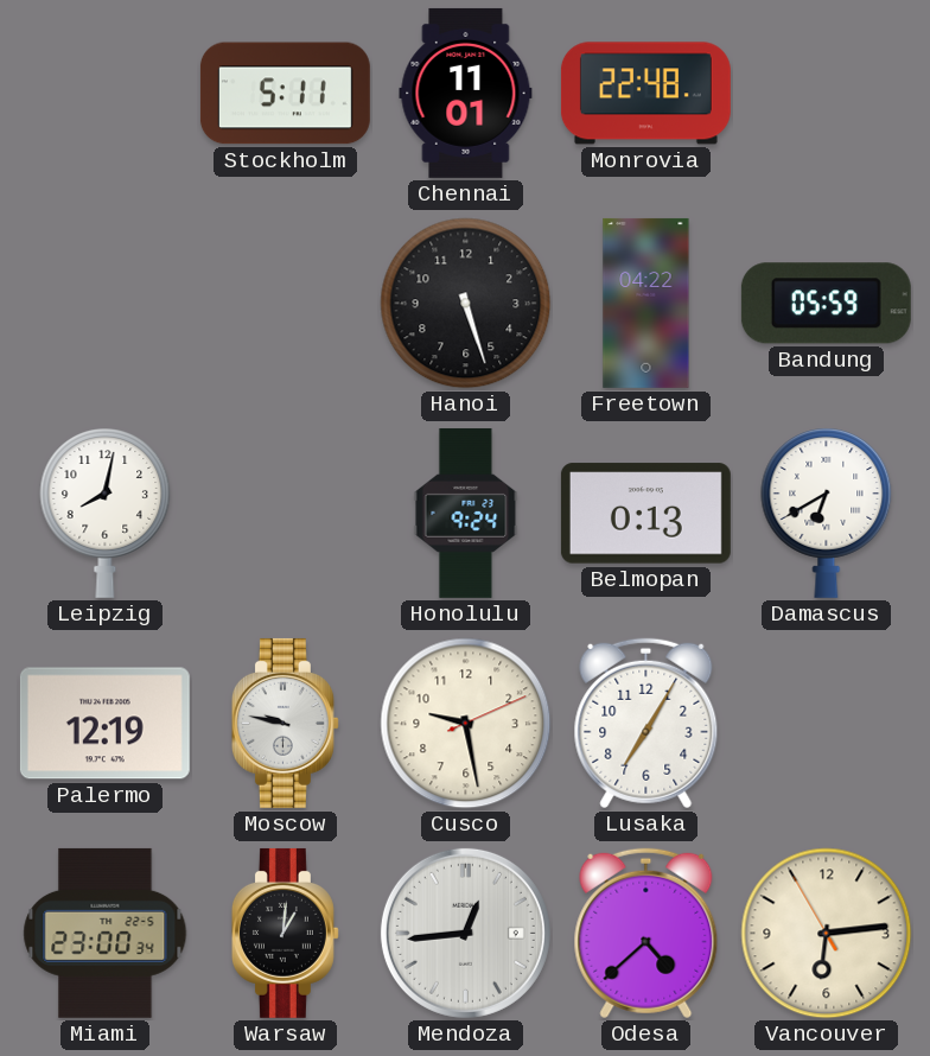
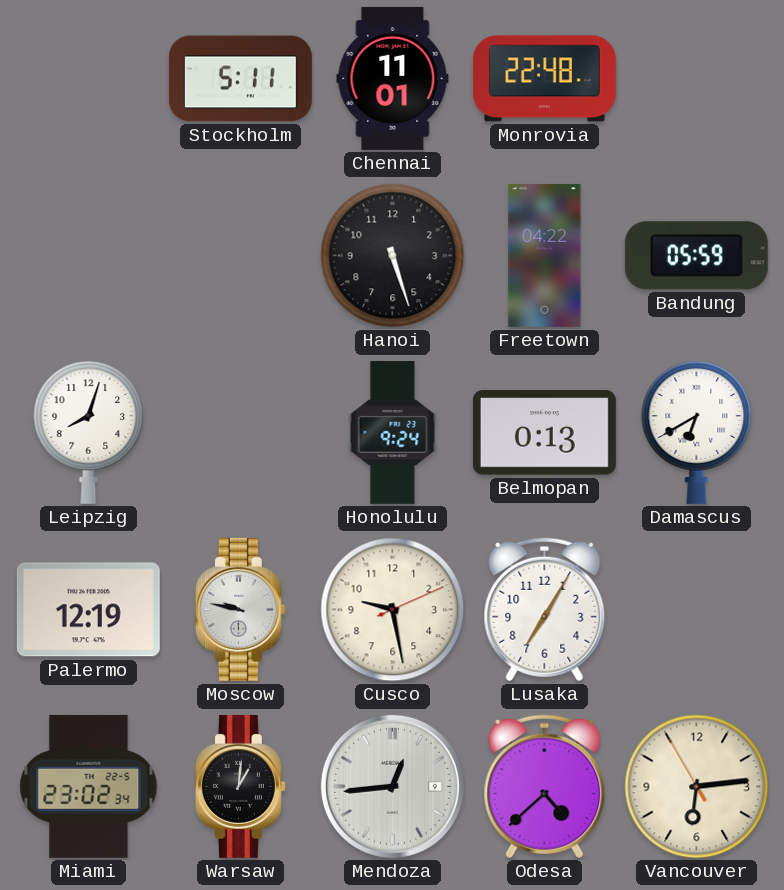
Leipzig: 8:02 -> 8:03 (89, 432)
Miami: 23:00 -> 23:02 (89, 786)
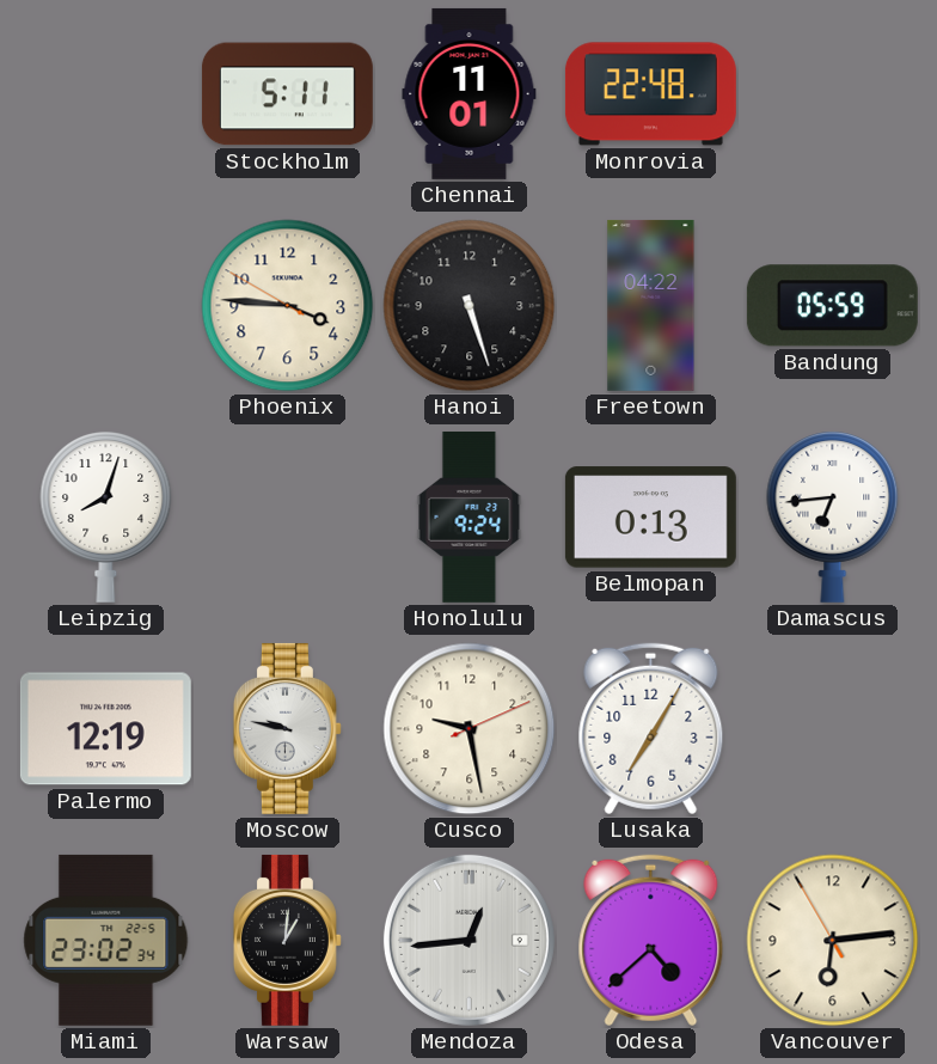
Phoenix: none -> 3:45 (288, 306)
Damascus: 6:40 -> 6:44 (833, 516)
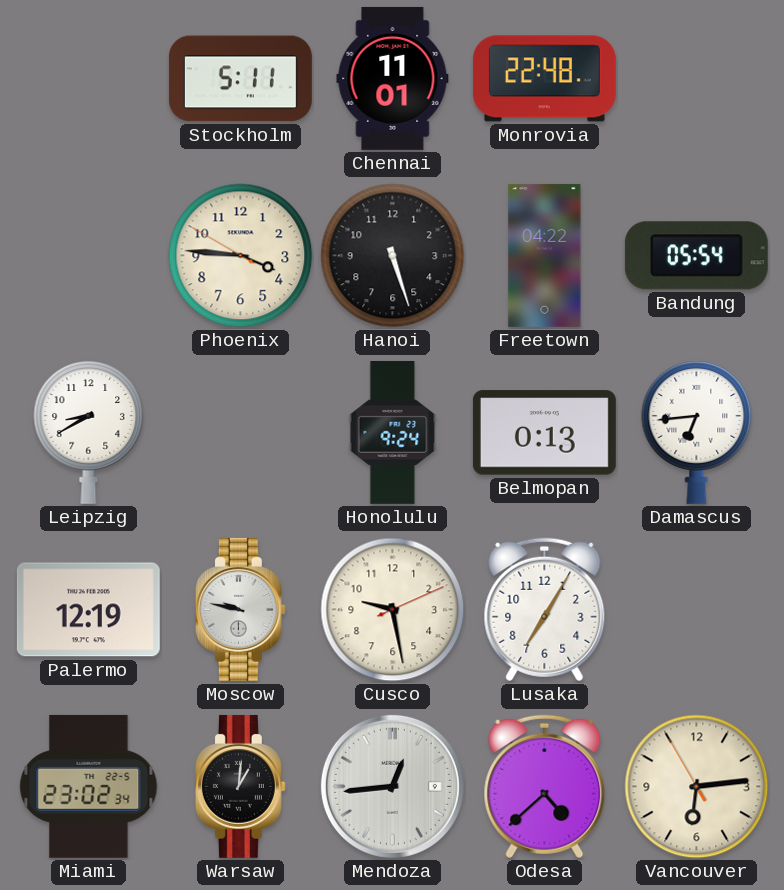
Bandung: 05:59 -> 05:54 (696, 256)
Leipzig: 8:03 -> 8:40 (89, 432)
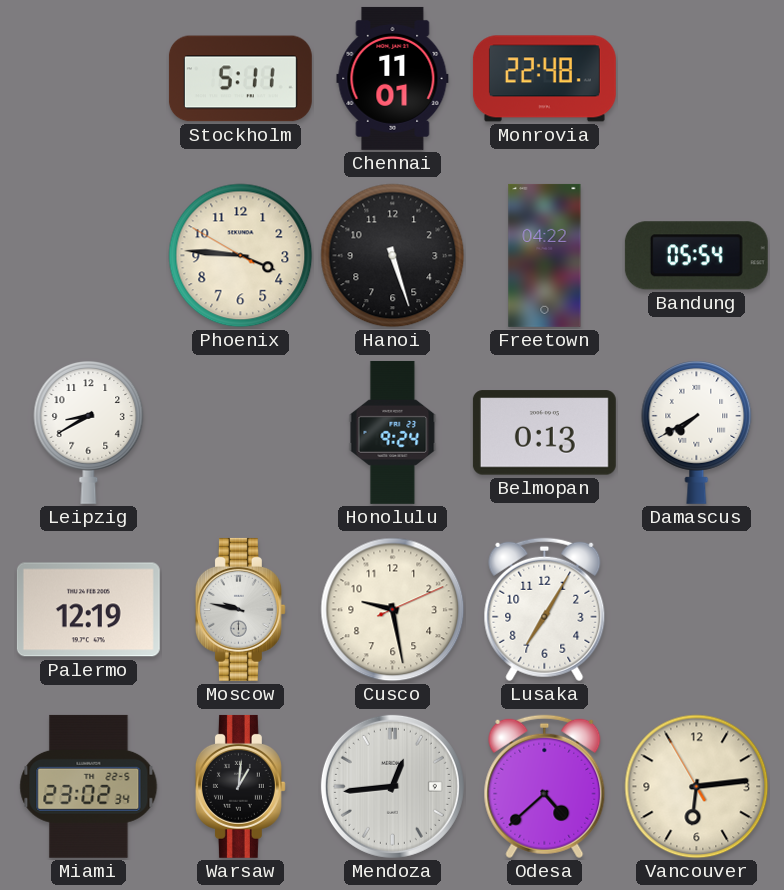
Damascus: 6:44 -> 7:40 (697, 432)
